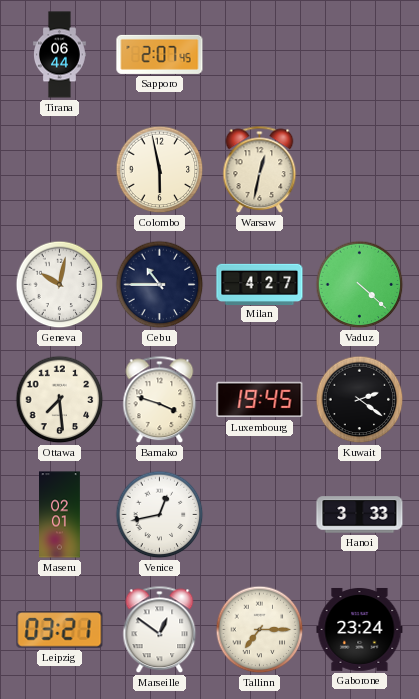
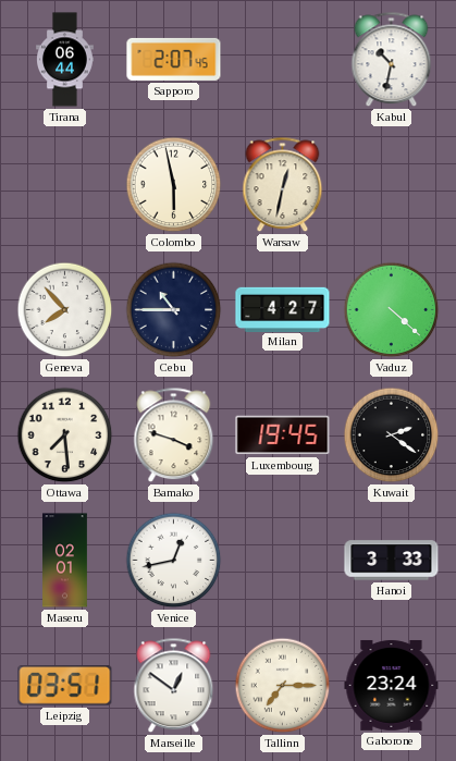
Kabul: none -> 10:32 (392, 60)
Geneva: 10:02 -> 7:53 (65, 310)
Leipzig: 03:21 -> 03:51 (65, 686)
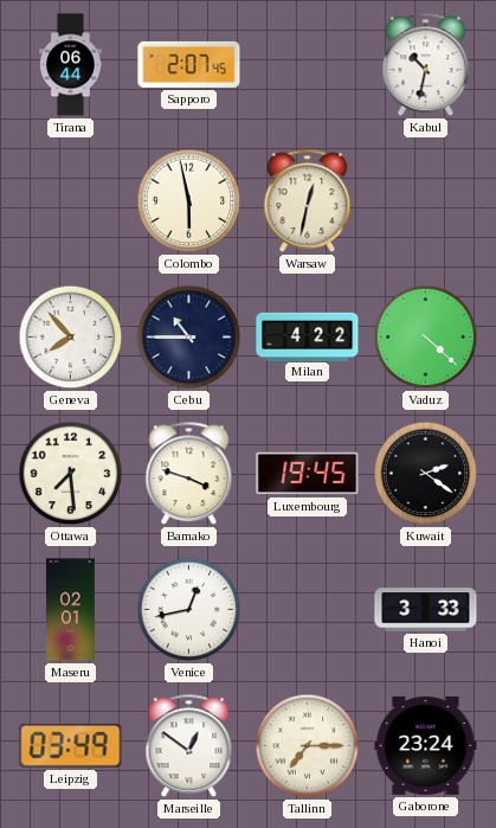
Milan: 4:27 -> 4:22 (308, 336)
Leipzig: 03:51 -> 03:49 (71, 746)
